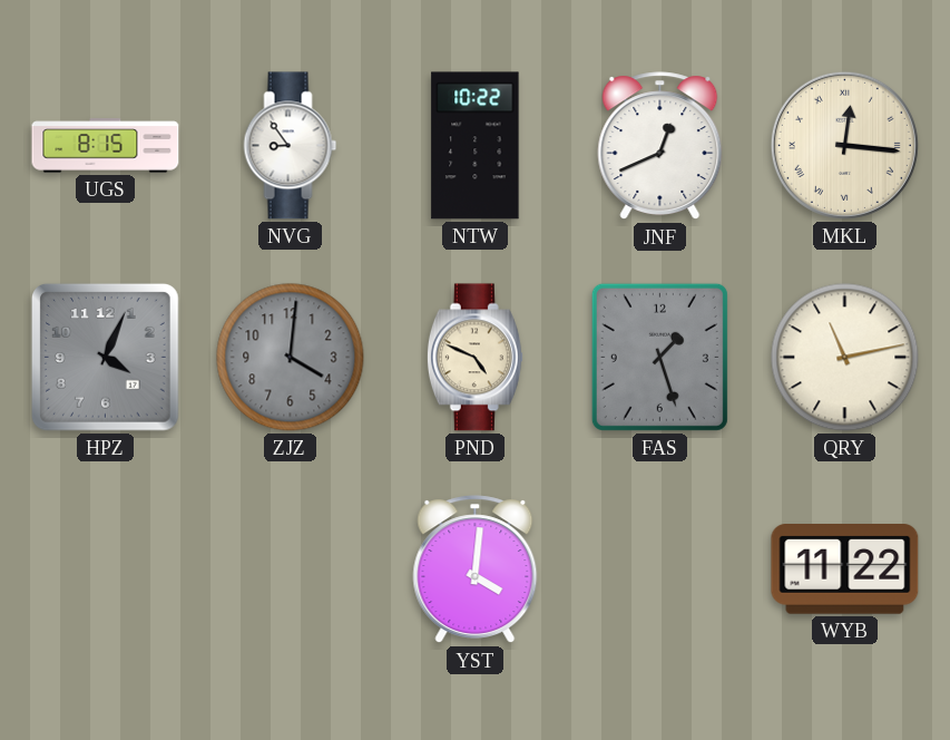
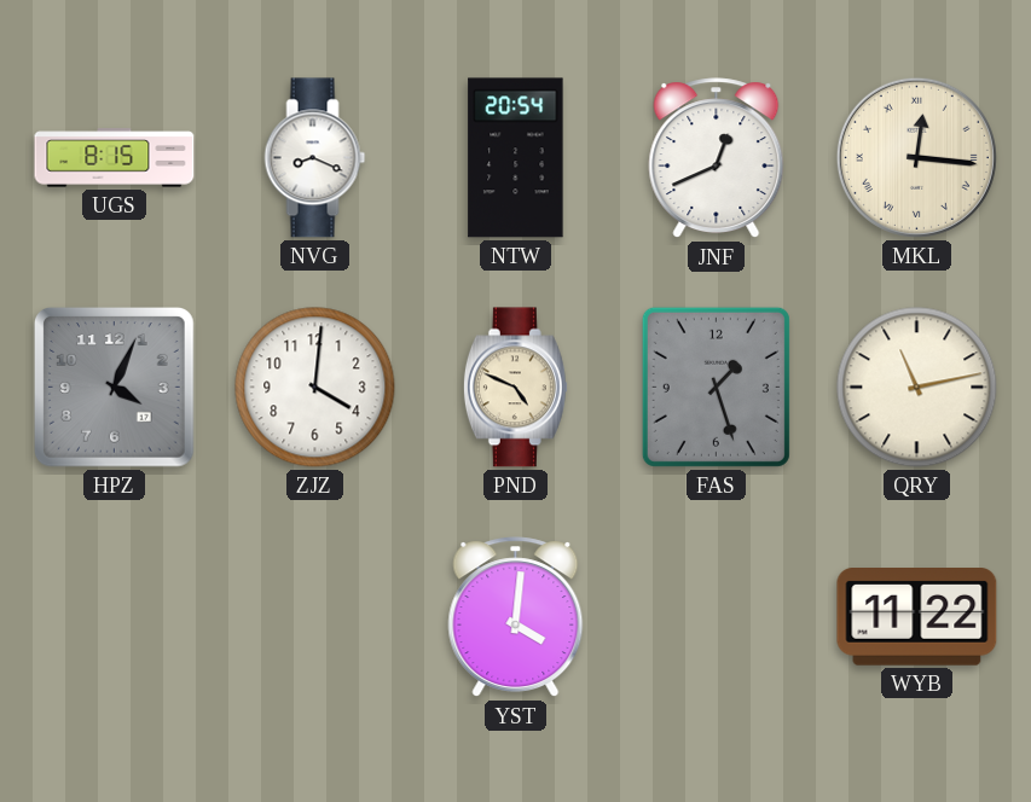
NVG: 8:54 -> 8:19 (315, 158)
NTW: 10:22 -> 20:54 (516, 158)
ZJZ dial: grey -> white (315, 388)
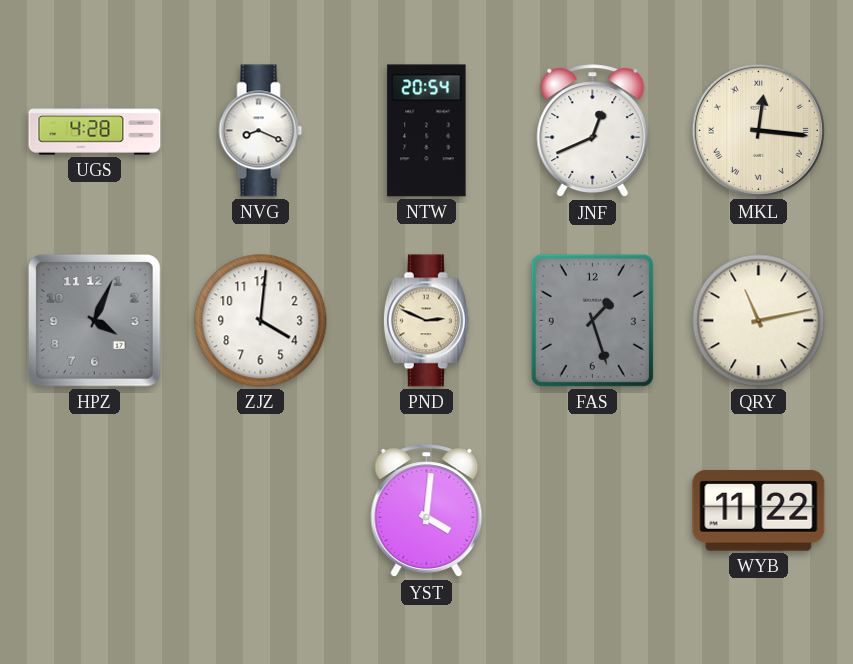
UGS: 8:15 -> 4:28 (95, 131)
PND: 4:49 -> 2:49 (426, 321)
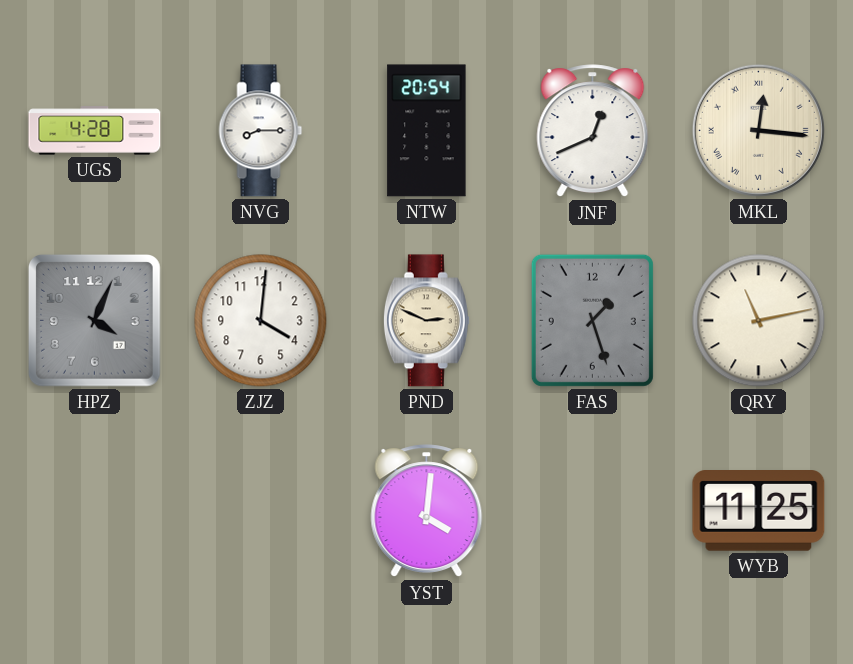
NVG: 8:19 -> 8:15 (261, 131)
WYB: 11:22 -> 11:25 (759, 511)
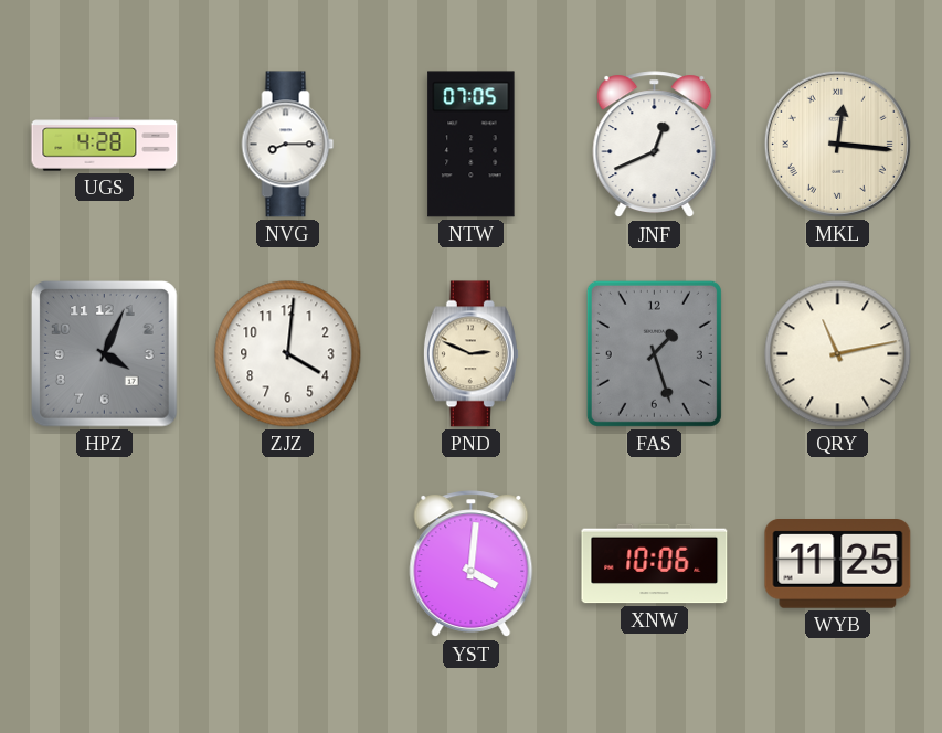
NTW: 20:54 -> 07:05 (472, 145)
XNW: none -> 10:06 (655, 564)
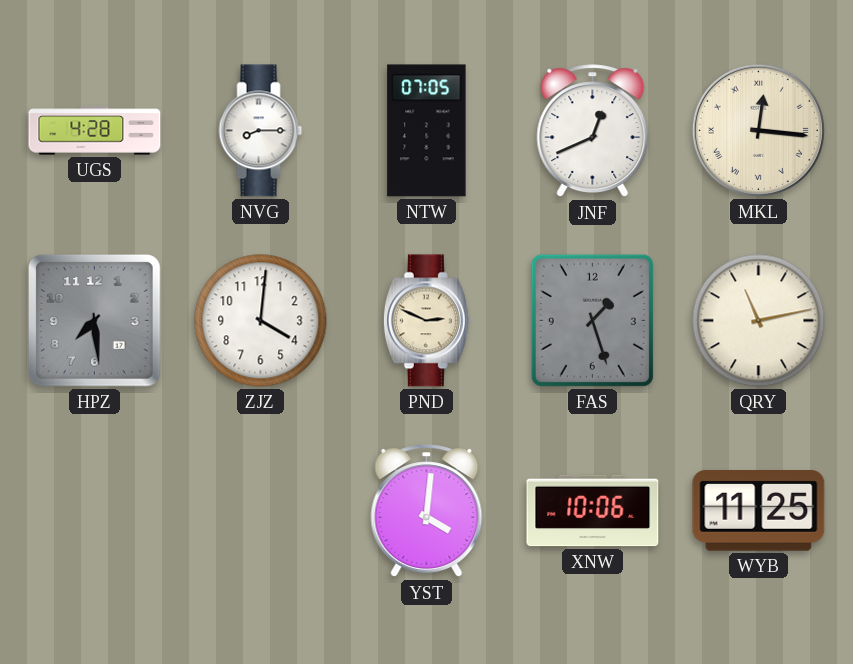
HPZ: 4:04 -> 7:29 (95, 321)
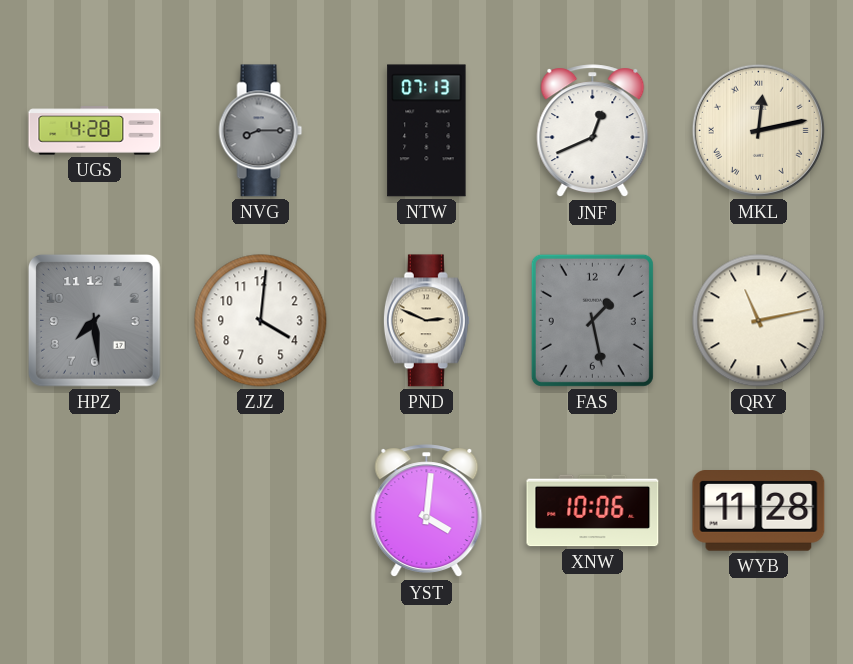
NVG dial: white -> grey (261, 131)
NTW: 07:05 -> 07:13 (427, 131)
MKL: 12:16 -> 12:13 (758, 130)
FAS: 1:27 -> 1:28 (592, 320)
WYB: 11:25 -> 11:28 (759, 511)
